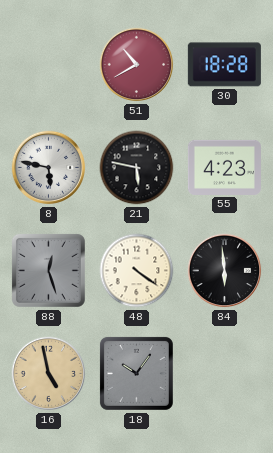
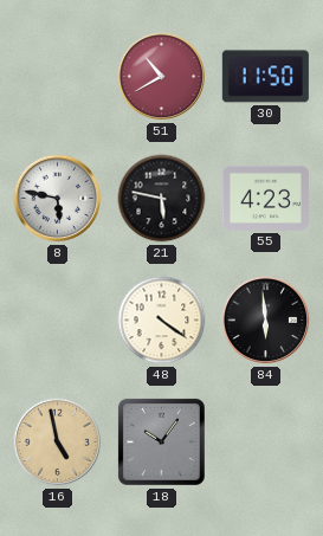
30: 18:28 -> 11:50 (265, 77)
88: 12:27 -> none (48, 270)
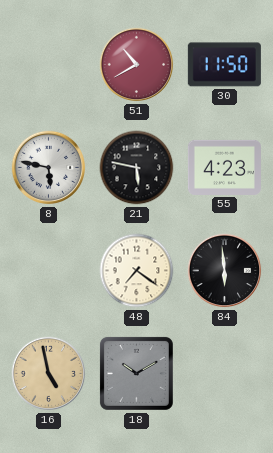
48: 4:21 -> 7:21 (137, 271)
18: 10:06 -> 10:10 (136, 373)
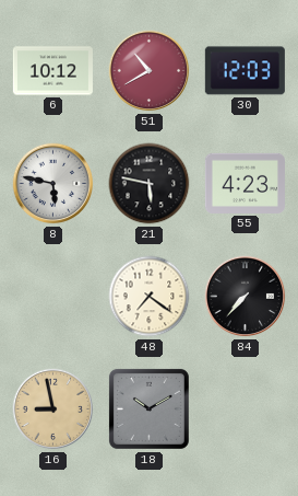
6: none -> 10:12 (52, 71)
30: 11:50 -> 12:03 (245, 71)
84: 5:59 -> 7:37 (246, 297)
16: 4:58 -> 8:58 (53, 410)
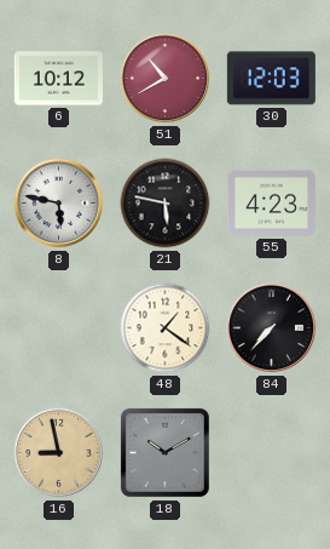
48: 7:21 -> 1:21 (166, 328)
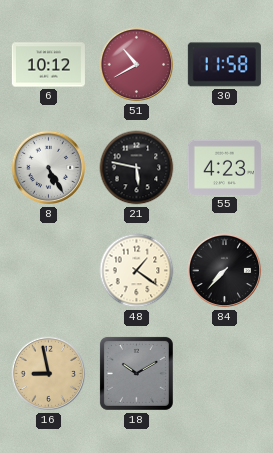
30: 12:03 -> 11:58 (224, 65)
8: 5:47 -> 5:25 (49, 168)
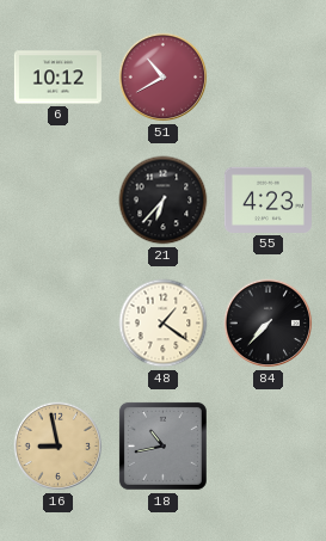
30: 11:58 -> none (224, 65)
8: 5:25 -> none (49, 168)
21: 5:47 -> 6:37 (164, 201)
18: 10:10 -> 10:43 (162, 445)
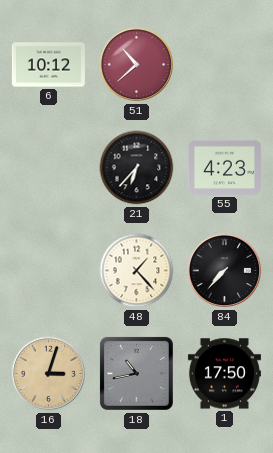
51: 10:40 -> 10:38 (137, 65)
48: 1:21 -> 1:23 (137, 271)
16: 8:58 -> 3:03 (49, 374)
1: none -> 17:50 (224, 374)
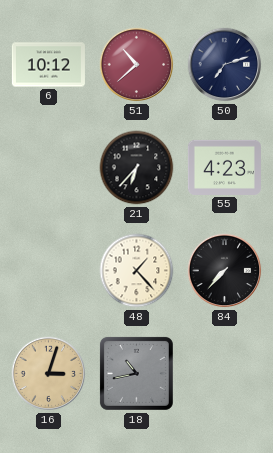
50: none -> 7:12 (225, 65)
1: 17:50 -> none (224, 374)
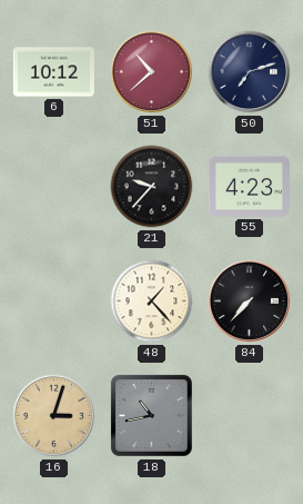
21: 6:37 -> 9:37 (152, 187)
